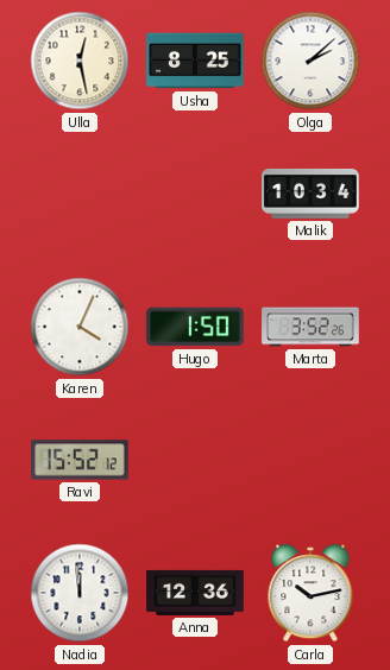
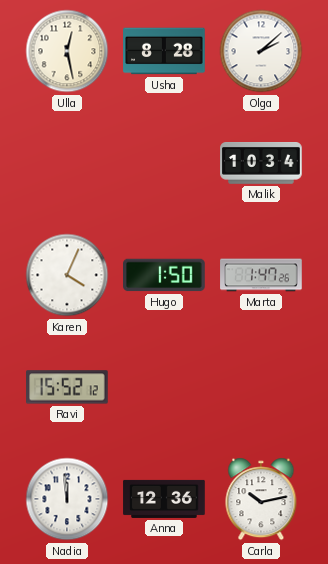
Usha: 8:25 -> 8:28 (164, 51)
Marta: 3:52 -> 1:47 (261, 275)
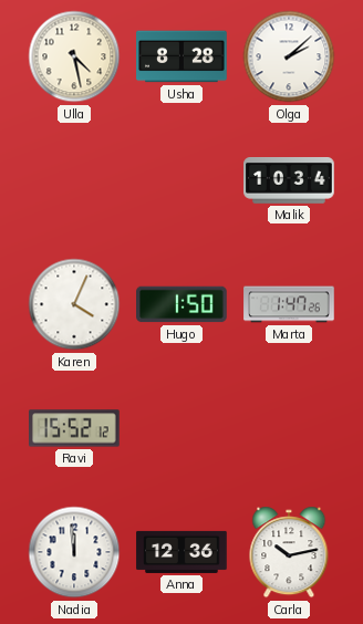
Ulla: 12:28 -> 4:28 (74, 56)
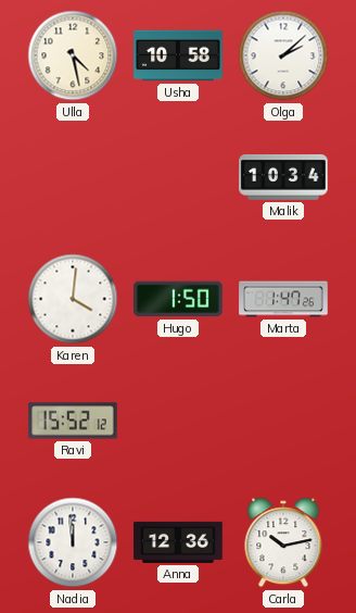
Usha: 8:28 -> 10:58 (178, 55)
Karen: 4:04 -> 4:01 (73, 299)
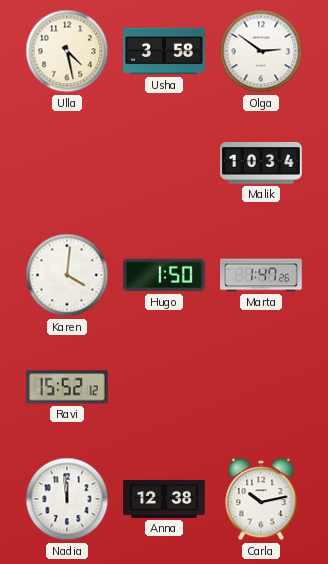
Usha: 10:58 -> 3:58 (164, 51)
Olga: 2:08 -> 2:51 (261, 51)
Anna: 12:36 -> 12:38 (164, 499)
